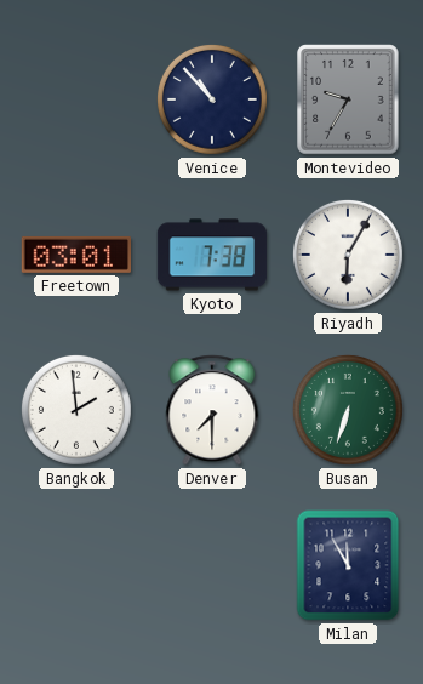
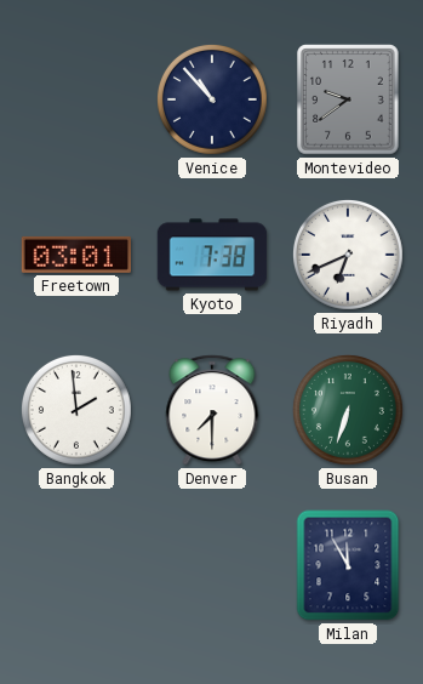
Montevideo: 9:35 -> 9:39 (348, 99)
Riyadh: 6:05 -> 6:41 (348, 255)
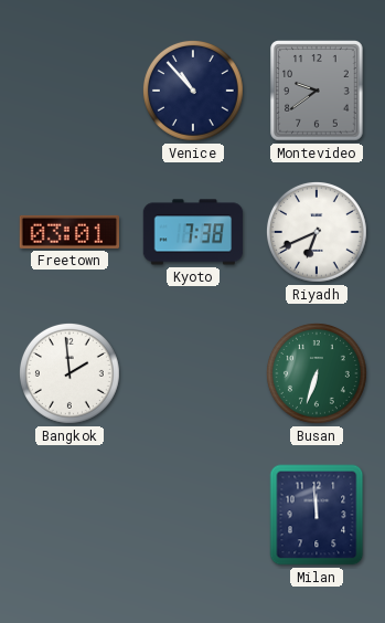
Denver: 7:30 -> none (212, 410)
Milan: 11:55 -> 11:59 (317, 515)
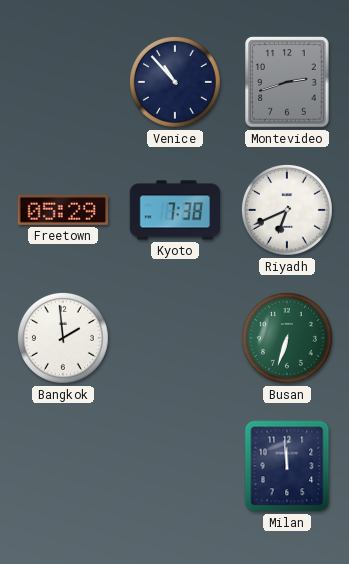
Montevideo: 9:39 -> 2:42 (287, 82)
Freetown: 03:01 -> 05:29 (63, 210)
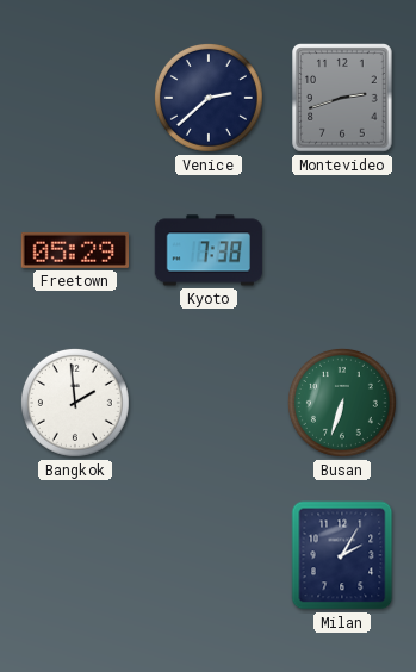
Venice: 10:53 -> 2:38 (209, 98)
Riyadh: 6:41 -> none (287, 210)
Milan: 11:59 -> 2:05 (342, 555)
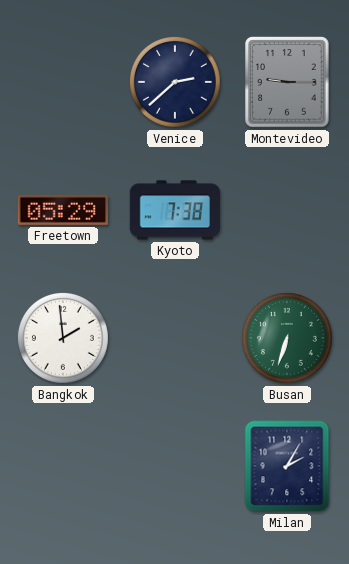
Montevideo: 2:42 -> 9:15 (287, 82)
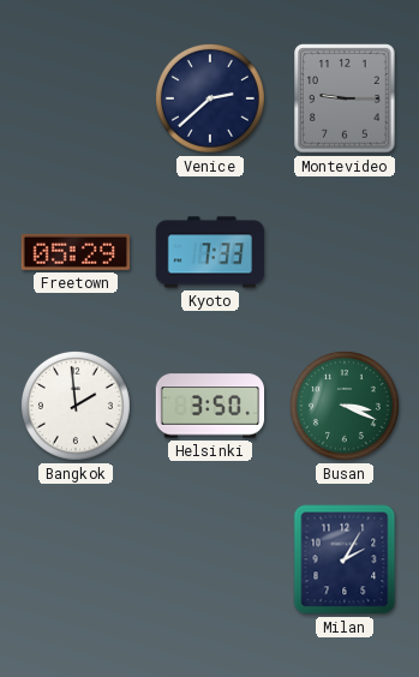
Kyoto: 7:38 -> 7:33 (210, 252)
Helsinki: none -> 3:50 (210, 406)
Busan: 6:33 -> 3:19 (345, 406)
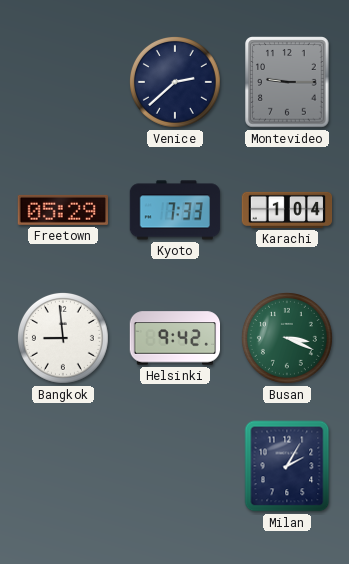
Karachi: none -> 1:04 (287, 210)
Bangkok: 1:59 -> 8:59 (63, 338)
Helsinki: 3:50 -> 9:42 (175, 338)
